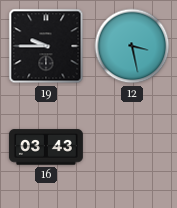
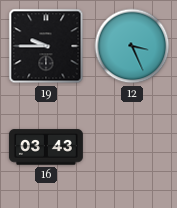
12: 3:28 -> 3:26 (132, 46)
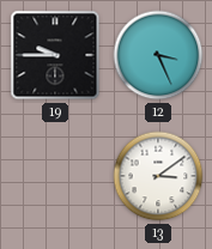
16: 03:43 -> none (46, 147)
13: none -> 3:09 (158, 176)
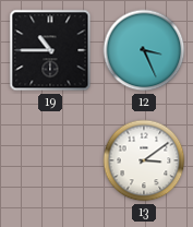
19: 9:45 -> 10:45 (50, 50)
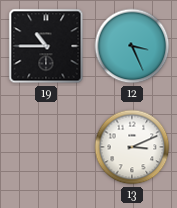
13: 3:09 -> 3:11 (132, 147)
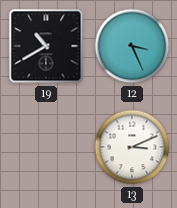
19: 10:45 -> 10:40 (46, 46)
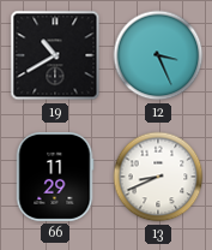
66: none -> 11:29 (55, 177)
13: 3:11 -> 8:41 (158, 177)
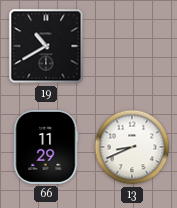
12: 3:26 -> none (158, 55)
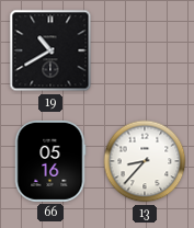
66: 11:29 -> 05:16 (50, 161)
13: 8:41 -> 8:37 (145, 161)
